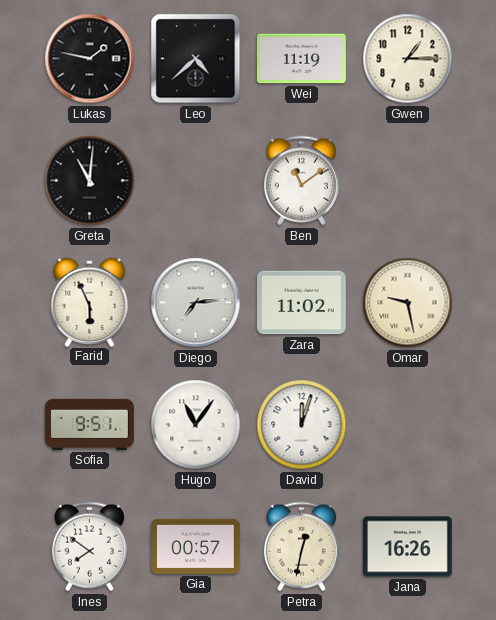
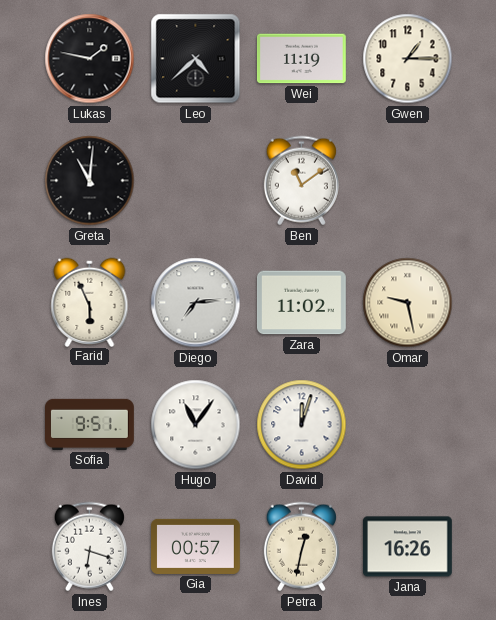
Ines: 7:51 -> 6:18 (89, 547)
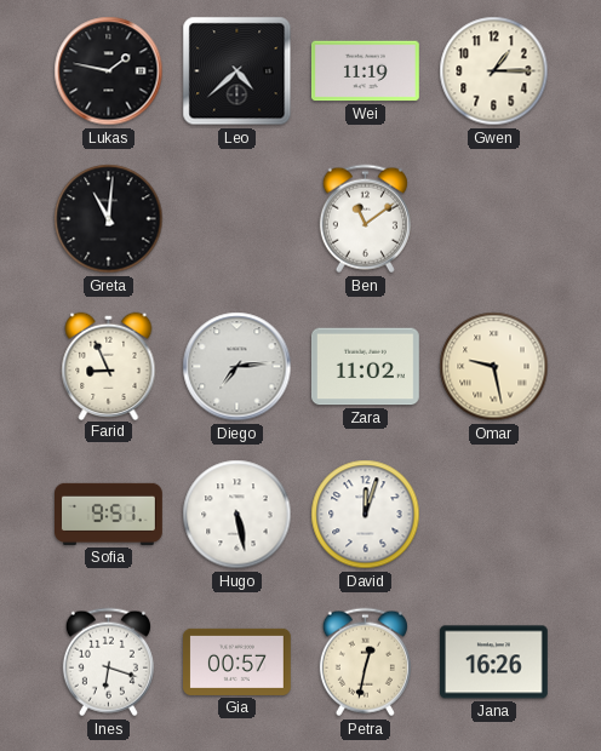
Farid: 5:56 -> 8:56 (109, 366)
Hugo: 11:06 -> 5:28 (237, 515)
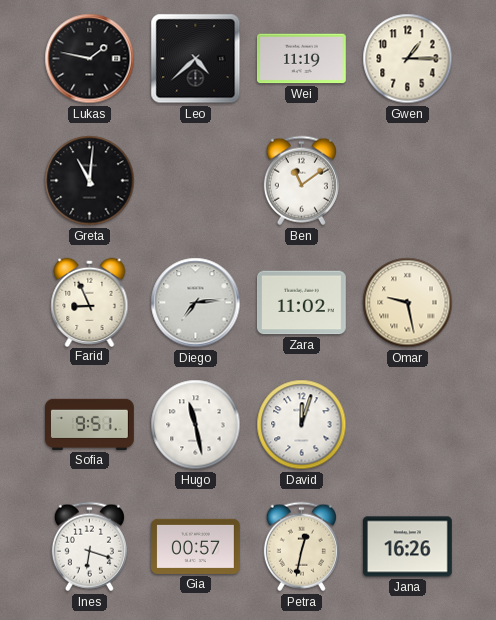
Hugo: 5:28 -> 11:28 (196, 425)
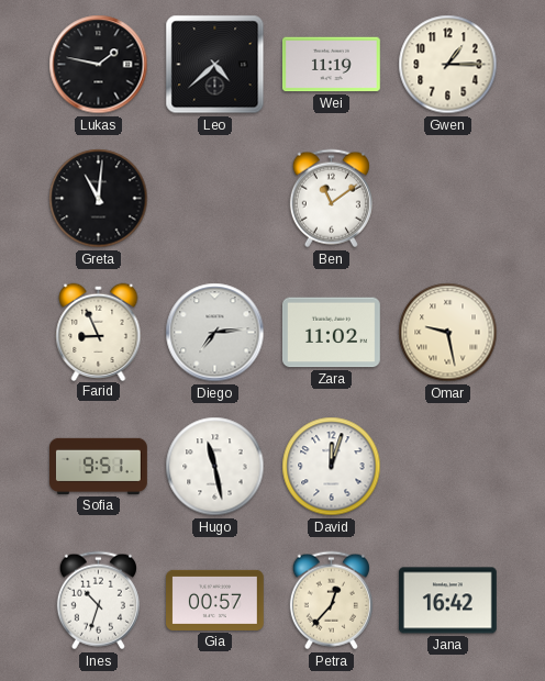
Ines: 6:18 -> 10:33 (98, 601)
Petra: 12:32 -> 12:37 (331, 601)
Jana: 16:26 -> 16:42 (447, 601)
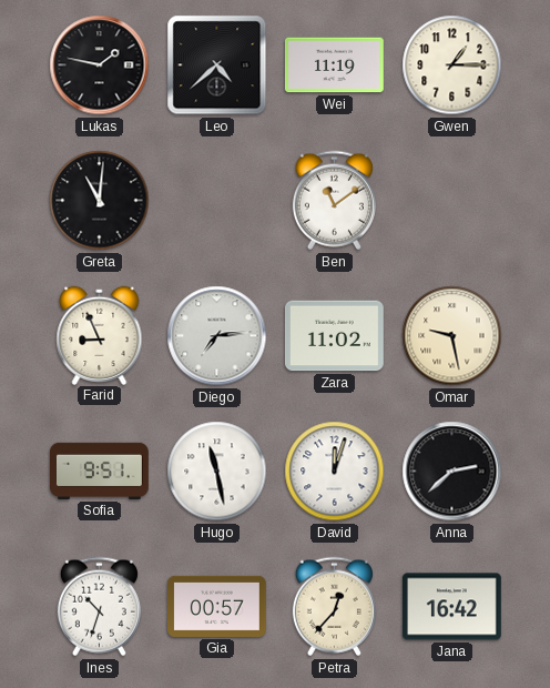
Anna: none -> 2:38 (452, 472)
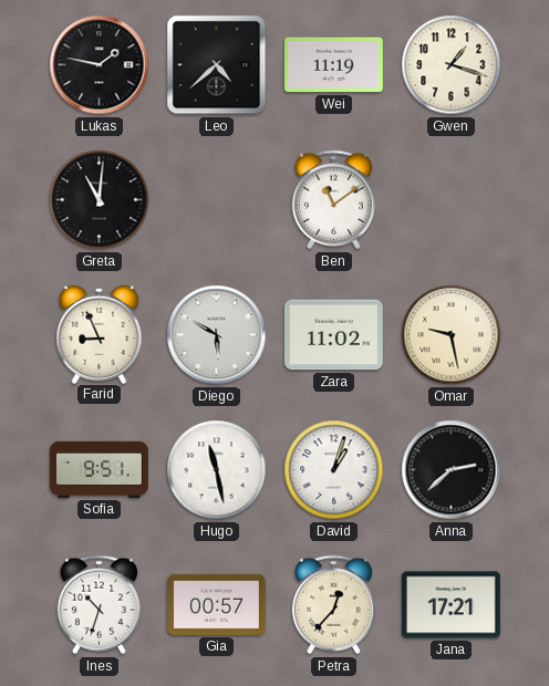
Gwen: 1:15 -> 1:18 (452, 65)
Diego: 7:14 -> 5:50 (217, 335)
David: 12:03 -> 1:03 (334, 470)
Jana: 16:42 -> 17:21 (450, 605)
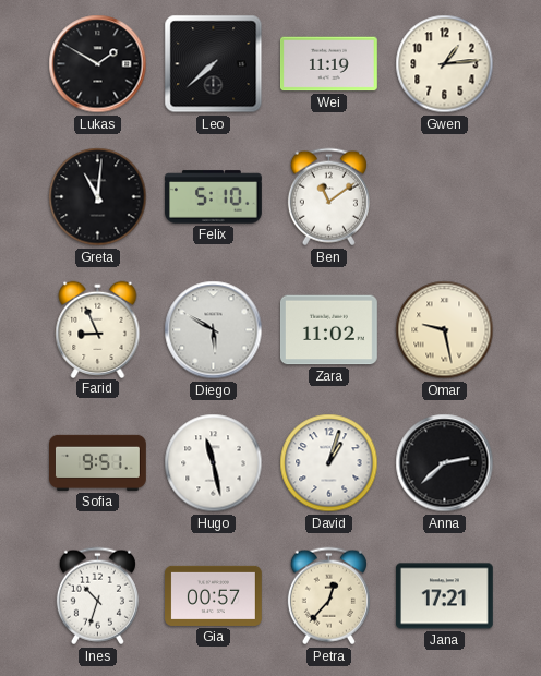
Lukas: 1:47 -> 1:50 (98, 64)
Leo: 4:38 -> 7:38 (214, 64)
Gwen: 1:18 -> 1:14 (445, 64)
Felix: none -> 5:10 (214, 197)
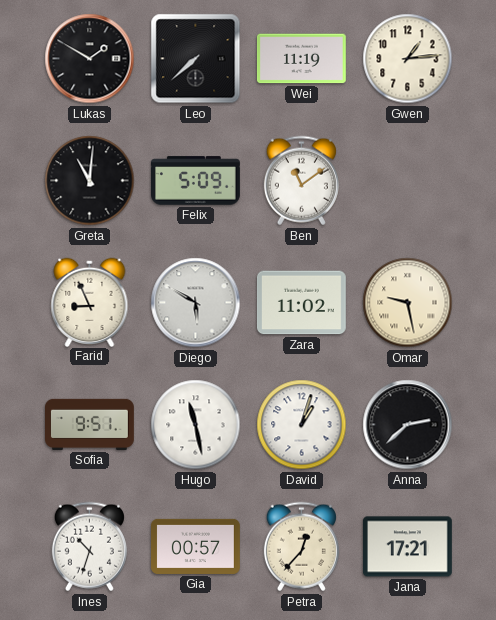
Felix: 5:10 -> 5:09 (196, 181)
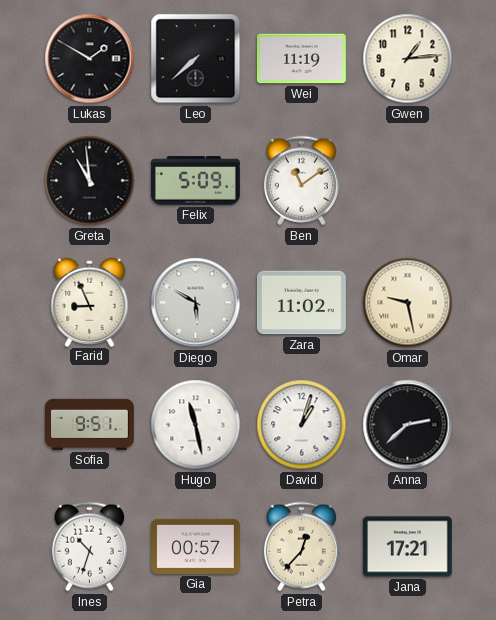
Greta: 11:01 -> 10:59 (90, 181)
